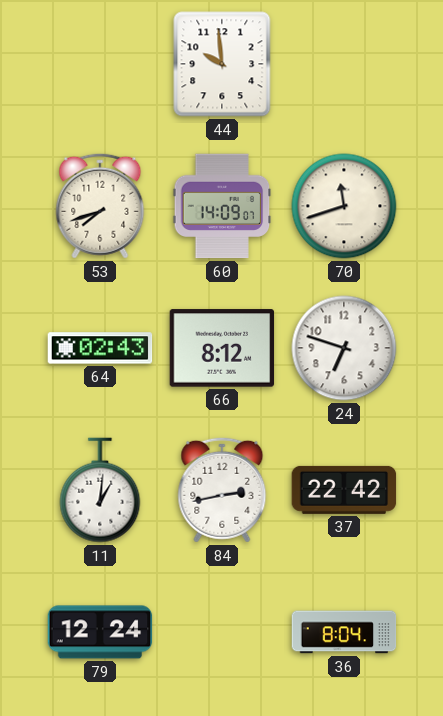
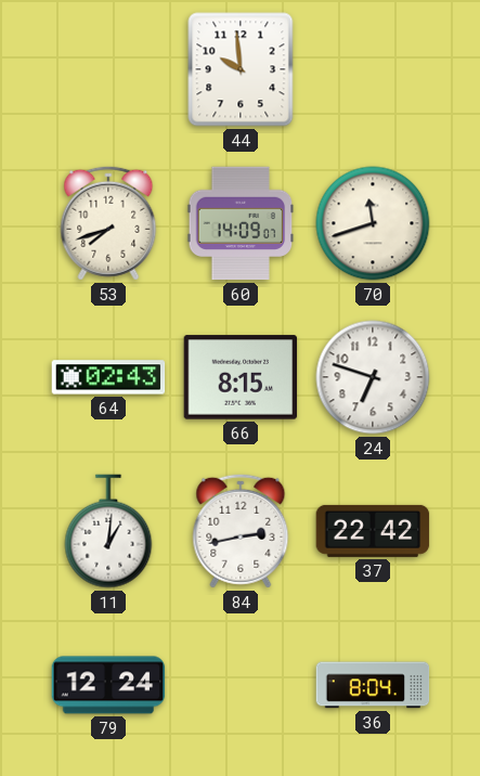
66: 8:12 -> 8:15 (241, 377)
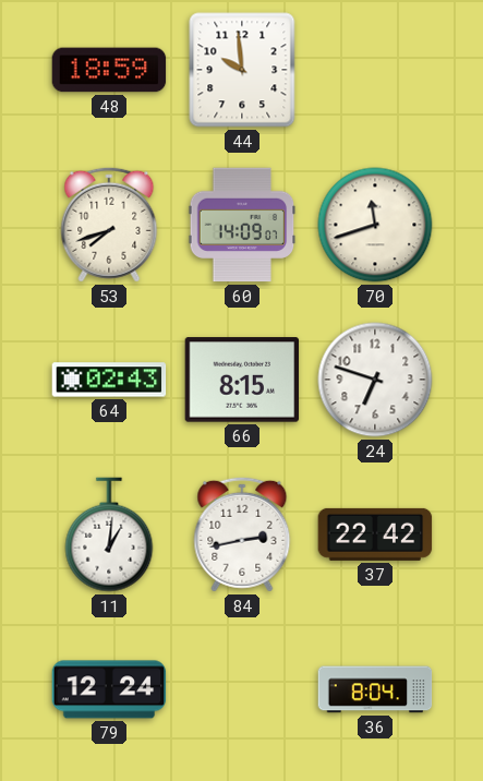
48: none -> 18:59 (109, 70)
